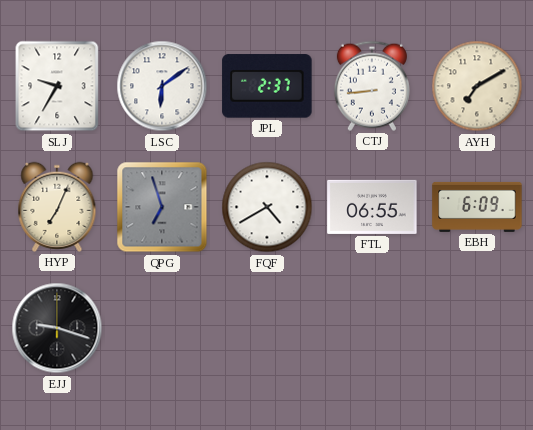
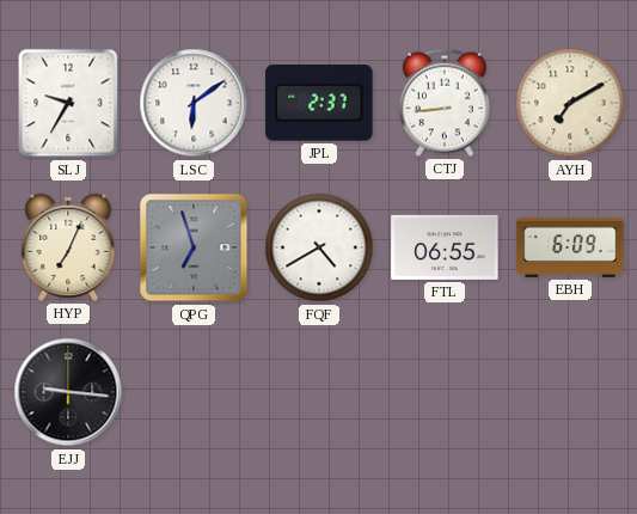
EJJ: 9:18 -> 9:16 (68, 392)
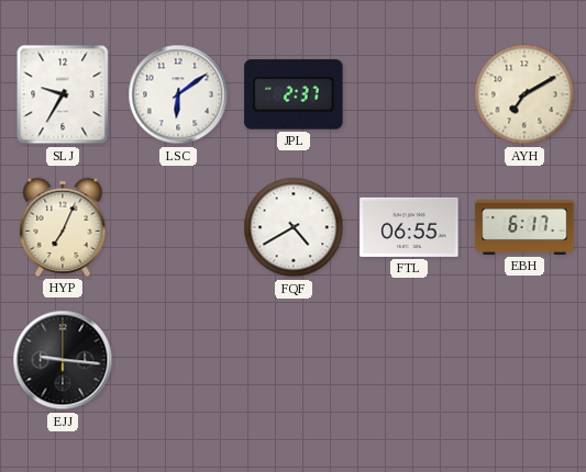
CTJ: 8:44 -> none (445, 103)
QPG: 6:57 -> none (194, 247)
EBH: 6:09 -> 6:17 (524, 227)
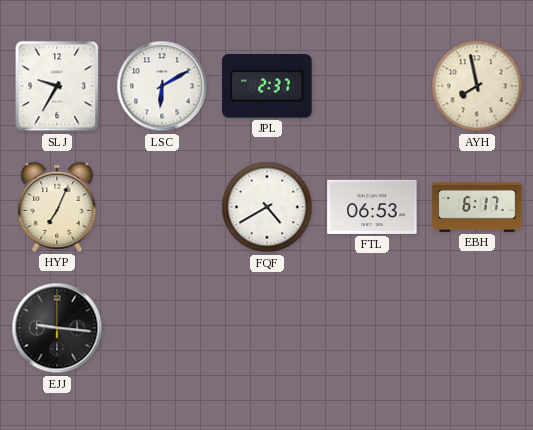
LSC: 6:09 -> 6:10 (162, 86)
AYH: 7:10 -> 7:58 (477, 86)
FTL: 06:55 -> 06:53 (372, 207)
